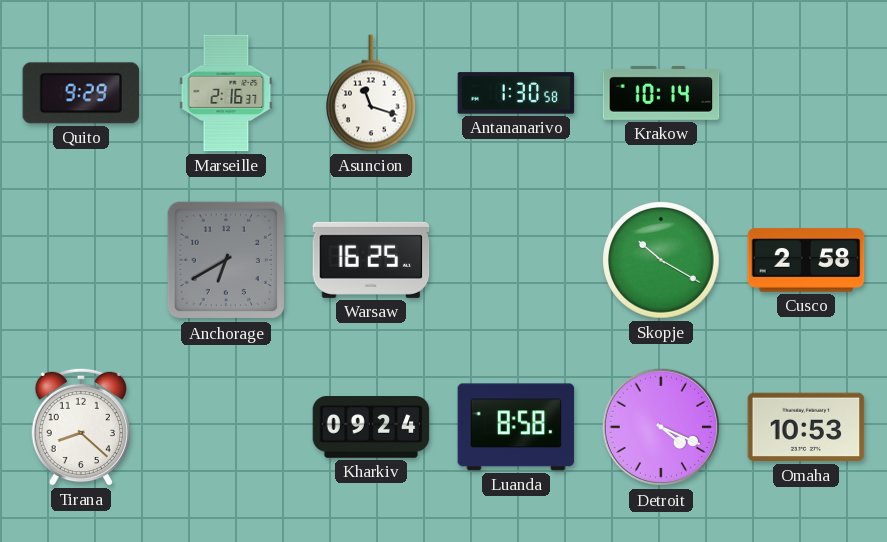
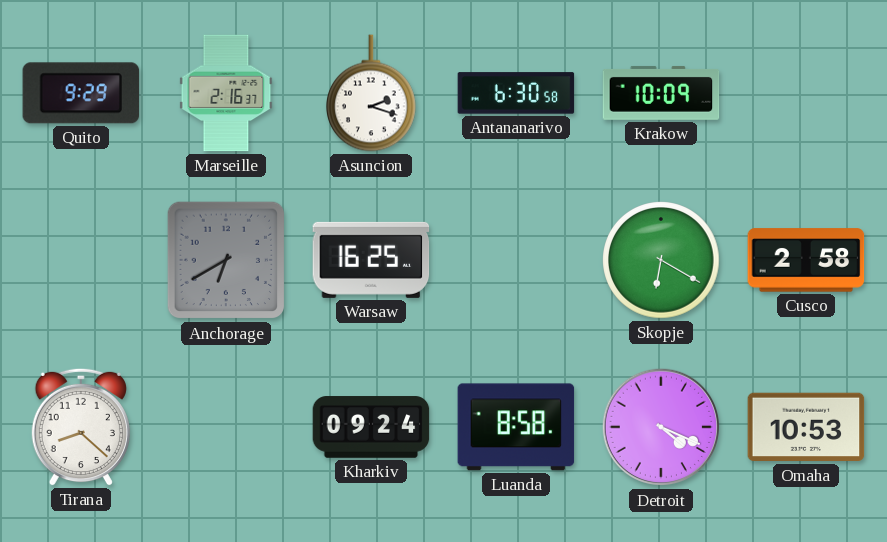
Asuncion: 11:18 -> 2:18 (372, 93)
Antananarivo: 1:30 -> 6:30 (516, 93)
Krakow: 10:14 -> 10:09 (661, 93)
Skopje: 10:20 -> 6:20 (661, 260)
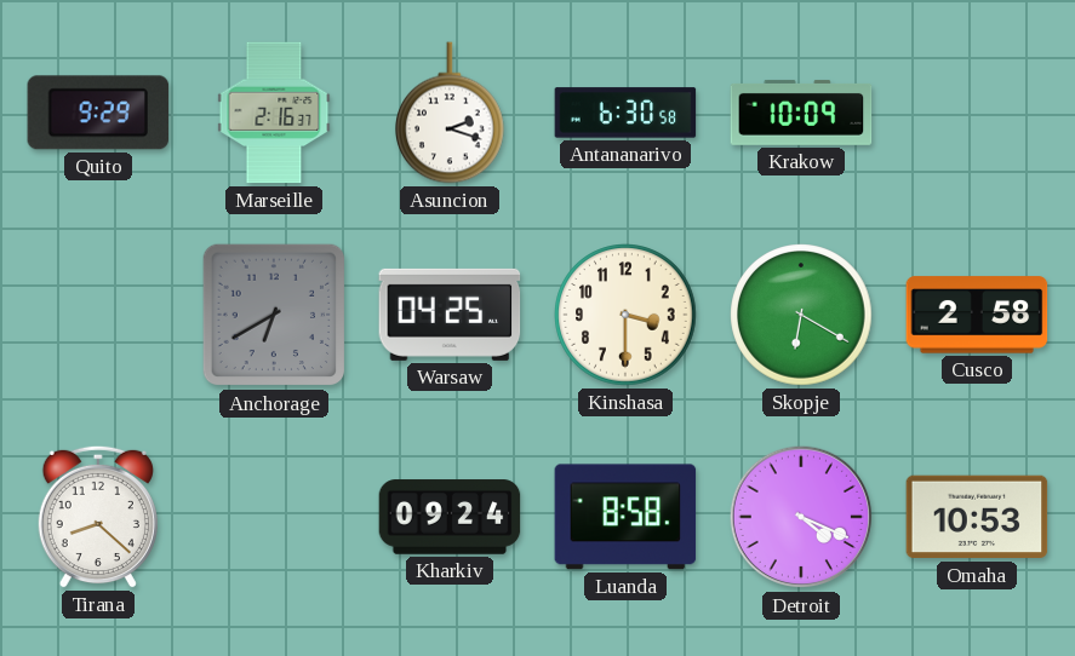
Warsaw: 16:25 -> 04:25 (450, 315)
Kinshasa: none -> 3:30 (625, 315)
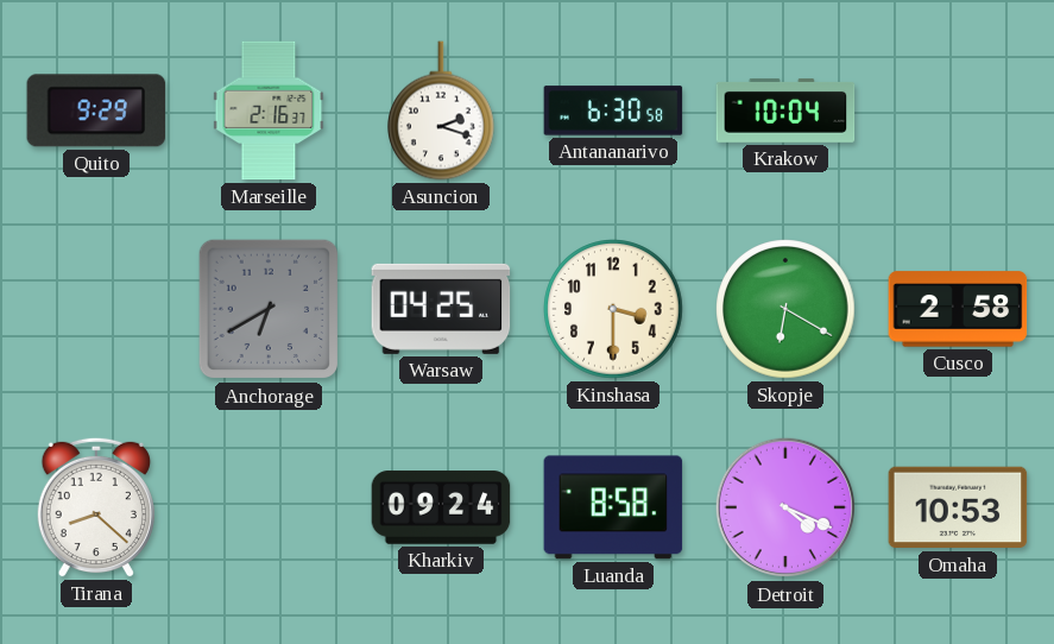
Krakow: 10:09 -> 10:04 (785, 111)
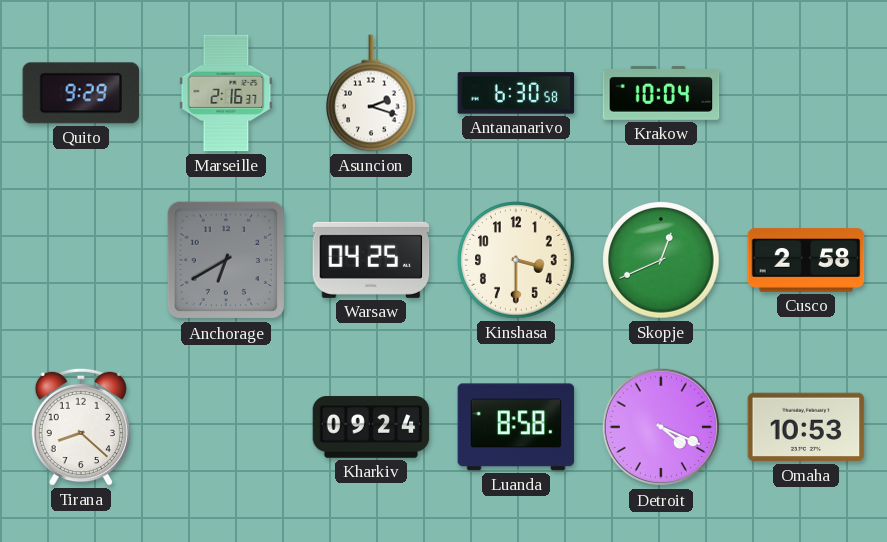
Skopje: 6:20 -> 12:41 (661, 260)
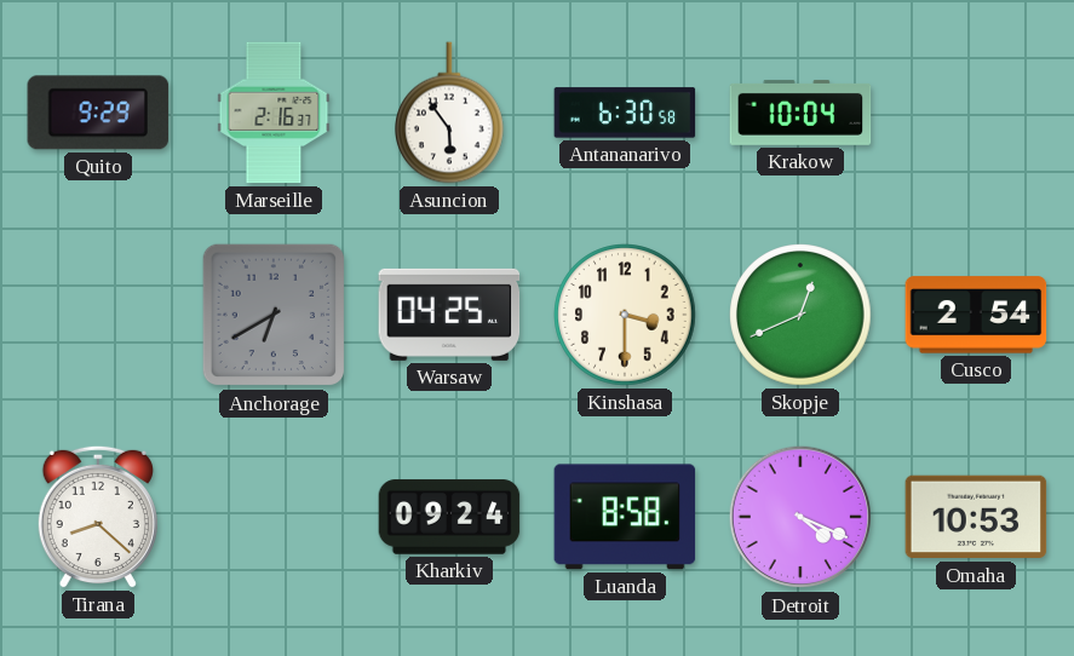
Asuncion: 2:18 -> 5:54 (450, 113)
Cusco: 2:58 -> 2:54 (976, 315)
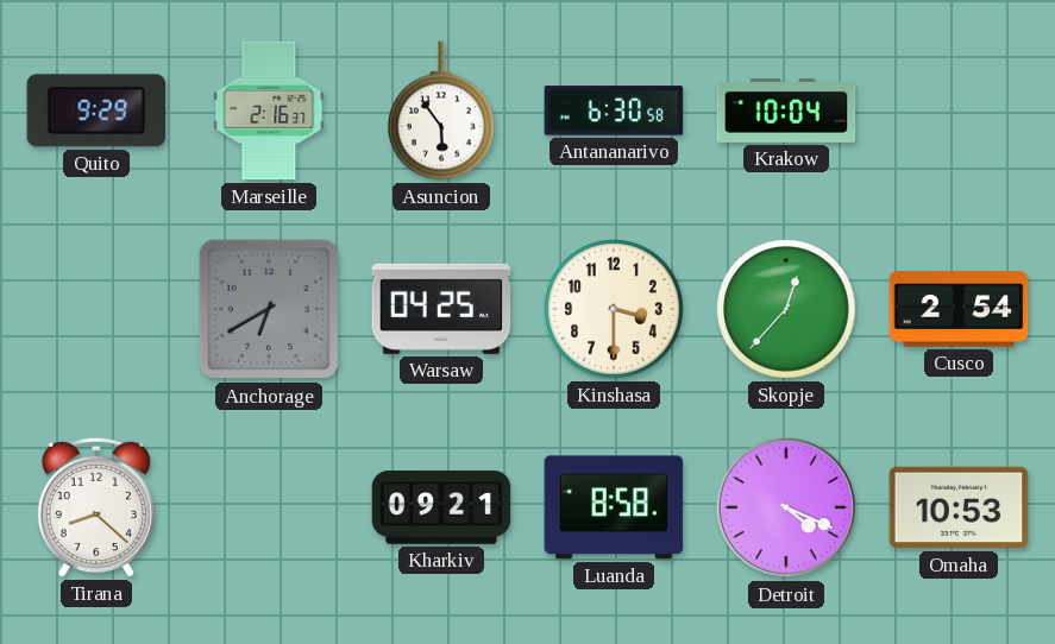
Skopje: 12:41 -> 12:37 (786, 309)
Kharkiv: 09:24 -> 09:21 (441, 507)
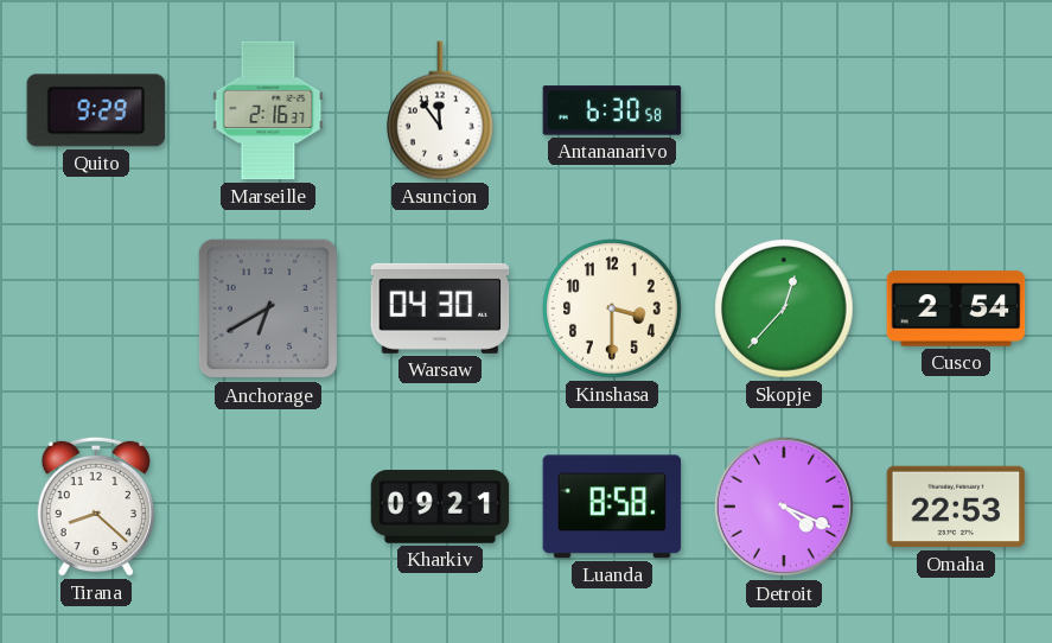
Asuncion: 5:54 -> 11:54 (441, 110)
Krakow: 10:04 -> none (786, 111)
Warsaw: 04:25 -> 04:30 (440, 308)
Omaha: 10:53 -> 22:53 (956, 507)
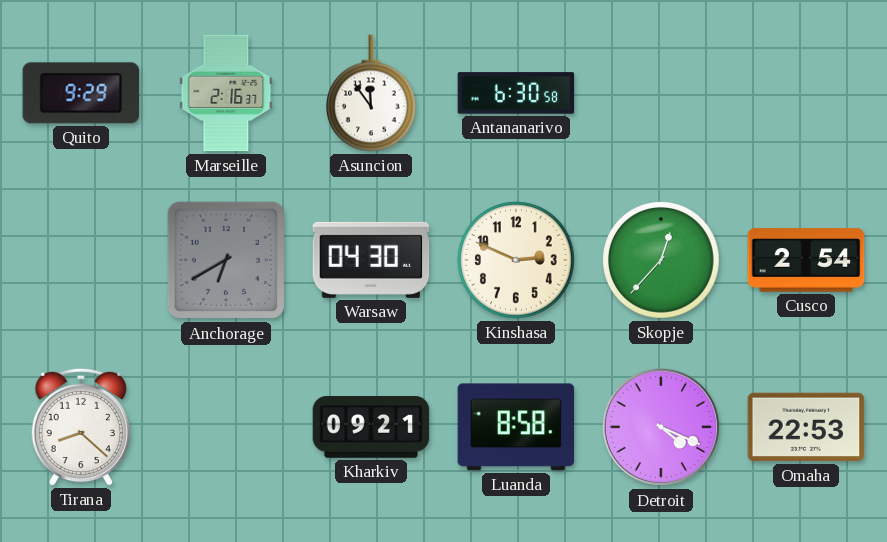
Kinshasa: 3:30 -> 2:49 (516, 260)
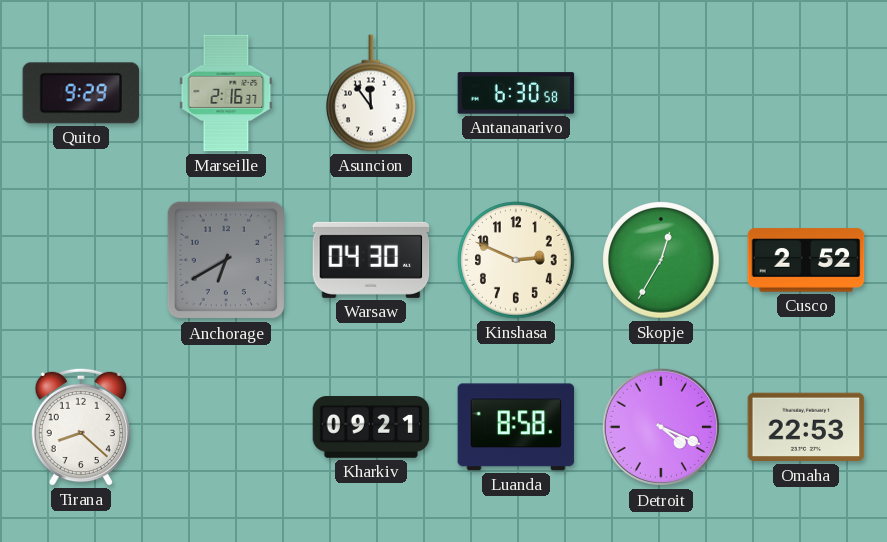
Skopje: 12:37 -> 12:35 (661, 260)
Cusco: 2:54 -> 2:52 (806, 260)
